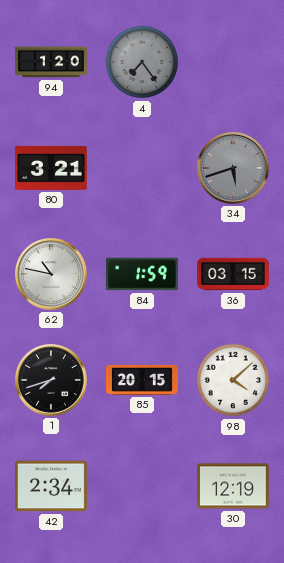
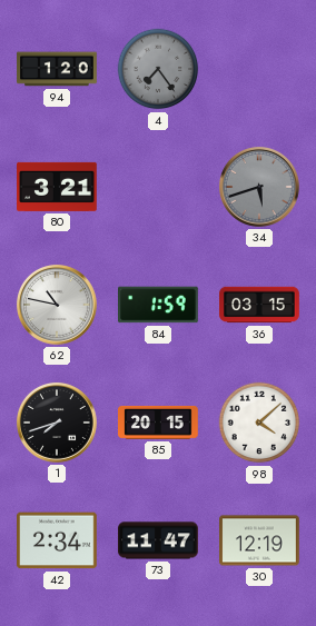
73: none -> 11:47 (158, 540)
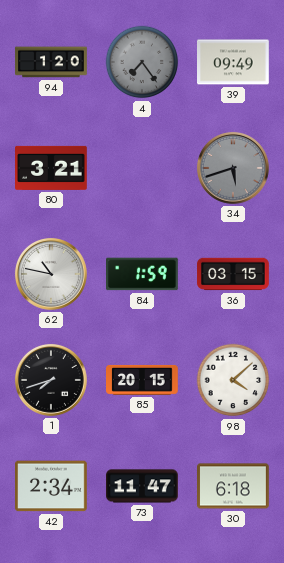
39: none -> 09:49 (234, 62)
30: 12:19 -> 6:18 (233, 486)
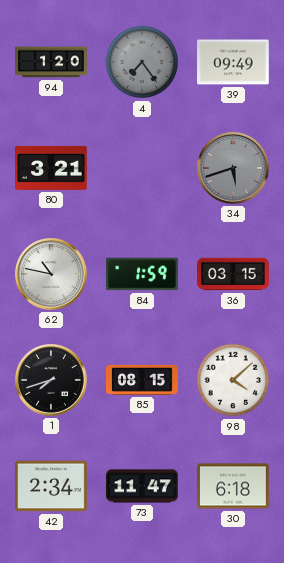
85: 20:15 -> 08:15 (143, 380)
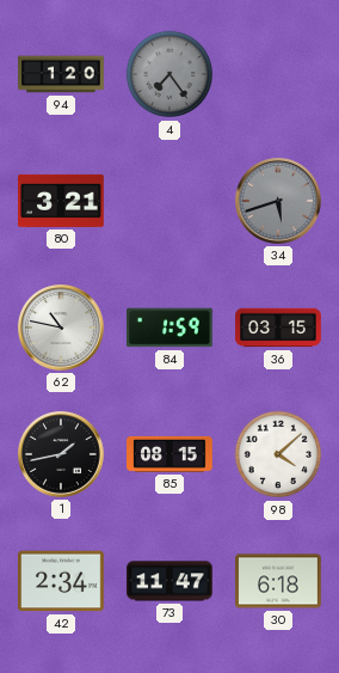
39: 09:49 -> none (234, 62)
1: 7:42 -> 1:43 (61, 454)
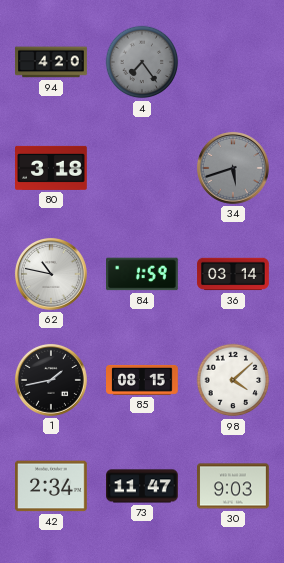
94: 1:20 -> 4:20 (51, 62)
80: 3:21 -> 3:18 (52, 168)
36: 03:15 -> 03:14 (233, 274)
30: 6:18 -> 9:03 (233, 486)
